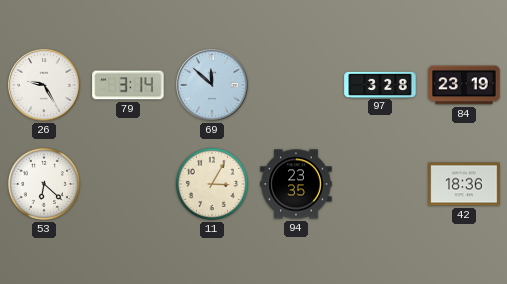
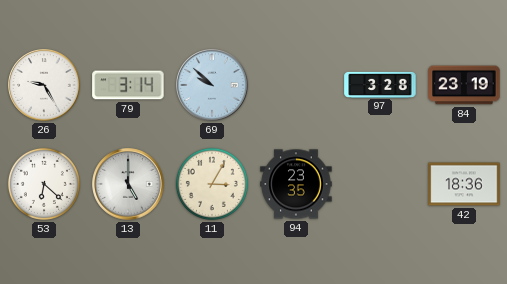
69: 11:52 -> 9:52 (212, 85)
13: none -> 5:00 (128, 184)
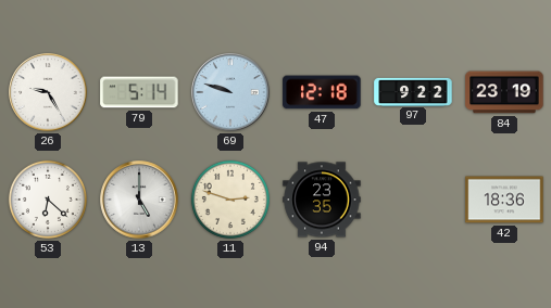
79: 3:14 -> 5:14 (139, 92)
69: 9:52 -> 9:48 (230, 92)
47: none -> 12:18 (322, 92)
97: 3:28 -> 9:22 (413, 91)
11: 3:05 -> 2:48 (230, 200)
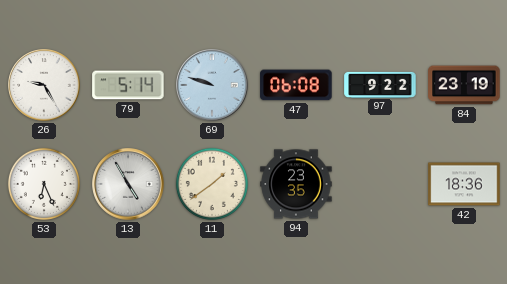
47: 12:18 -> 06:08 (296, 85)
53: 6:22 -> 6:26 (44, 184)
13: 5:00 -> 4:55 (128, 184)
11: 2:48 -> 1:39 (212, 184)
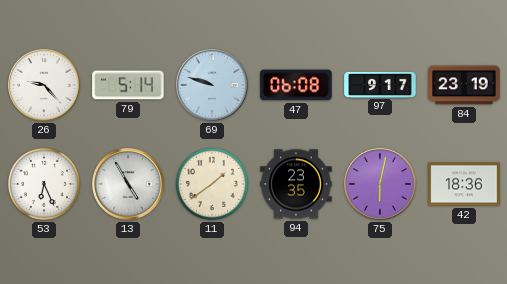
26: 9:25 -> 9:23 (44, 85)
97: 9:22 -> 9:17 (380, 84)
75: none -> 6:02 (380, 184)
